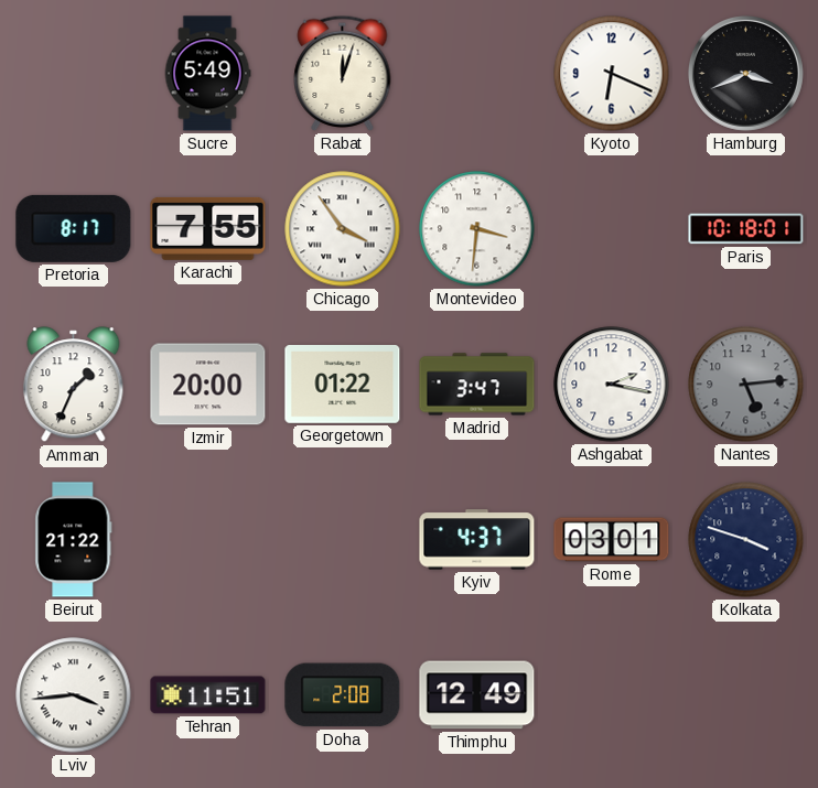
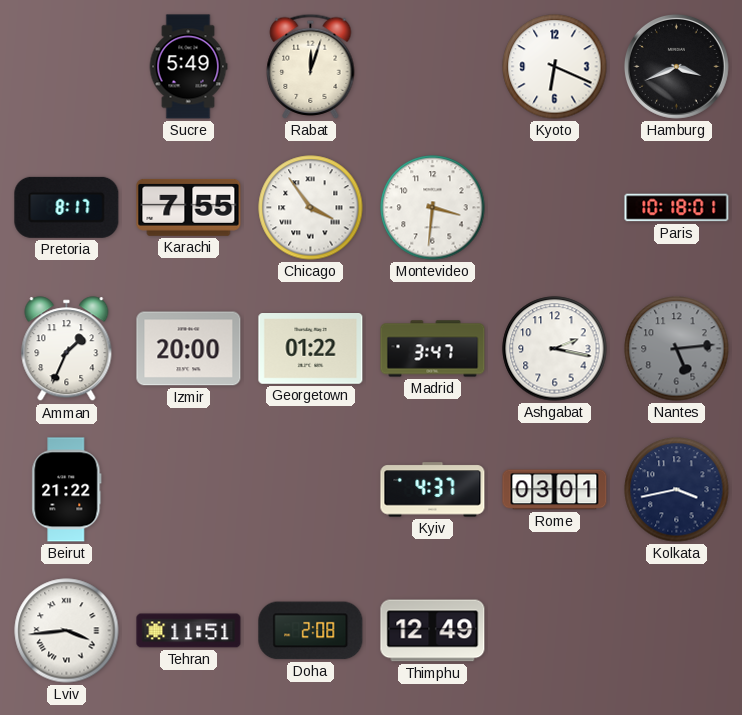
Kolkata: 3:48 -> 3:43 (677, 490)
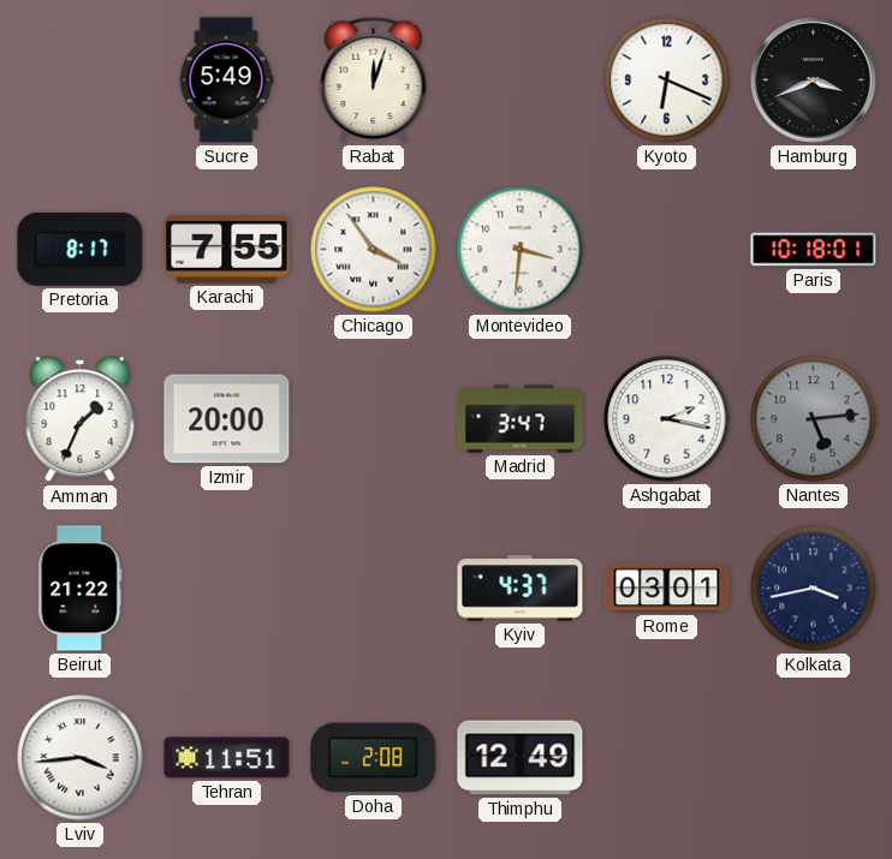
Georgetown: 01:22 -> none (311, 349)
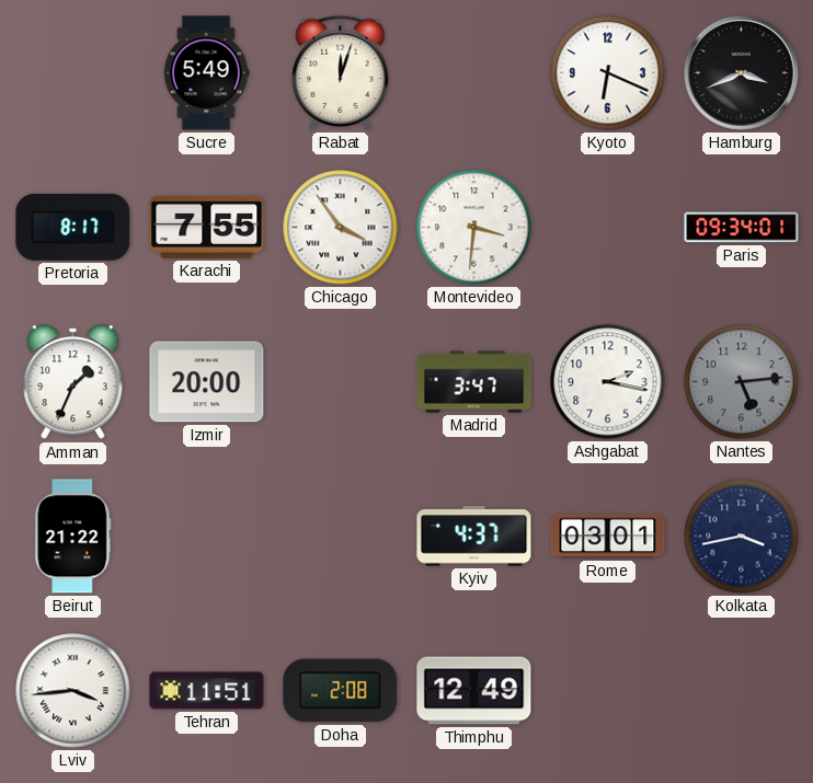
Paris: 10:18 -> 09:34 (742, 228)
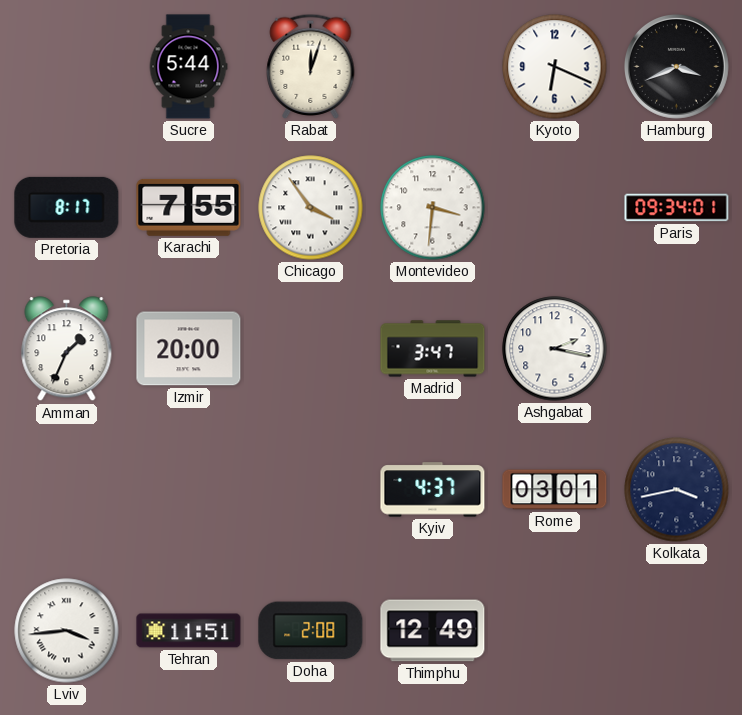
Sucre: 5:49 -> 5:44 (188, 67)
Nantes: 5:14 -> none (742, 382)
Beirut: 21:22 -> none (73, 537)
